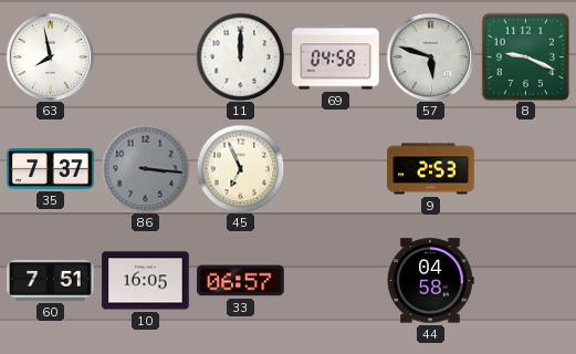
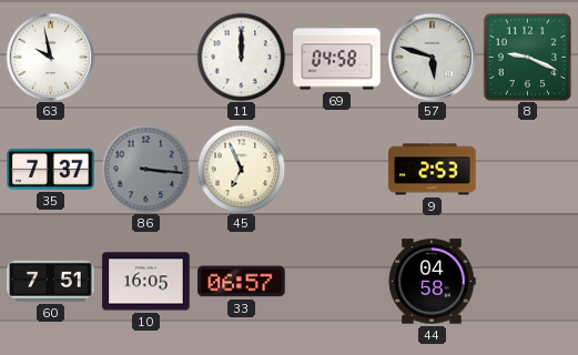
63: 7:58 -> 9:58 (50, 57)
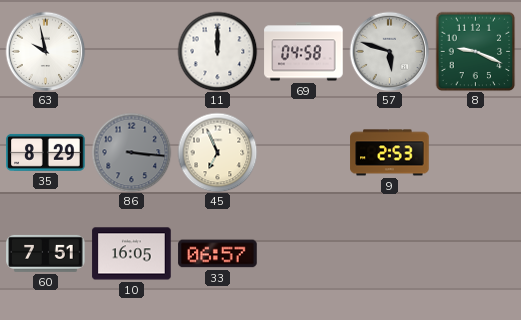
35: 7:37 -> 8:29 (46, 152)
44: 04:58 -> none (432, 282)
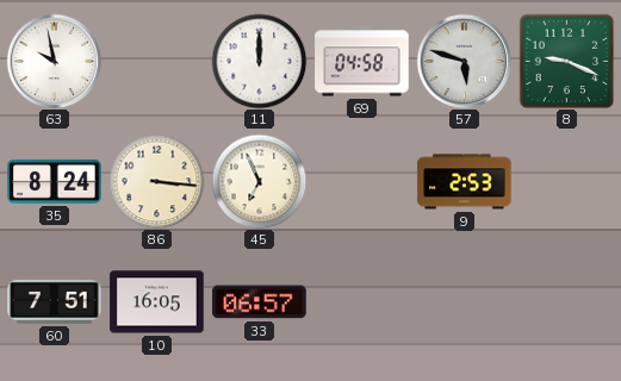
35: 8:29 -> 8:24 (55, 181)
86 dial: grey -> cream (156, 181)
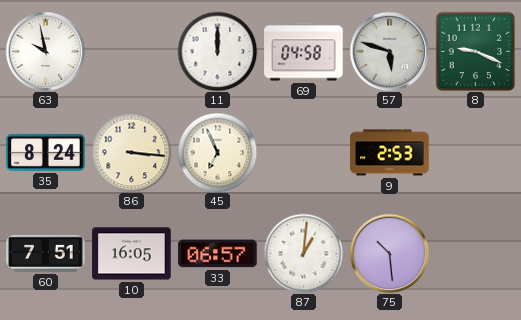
87: none -> 1:01 (303, 253)
75: none -> 10:29 (389, 253)
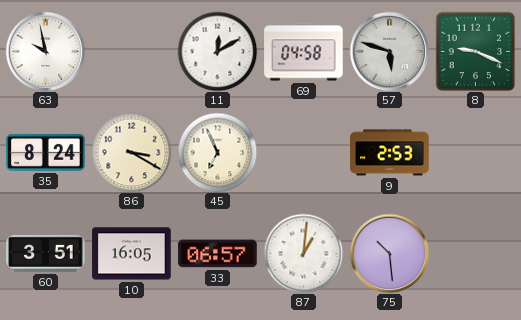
11: 12:00 -> 12:10 (217, 51)
86: 3:16 -> 3:20 (131, 152)
60: 7:51 -> 3:51 (46, 253)
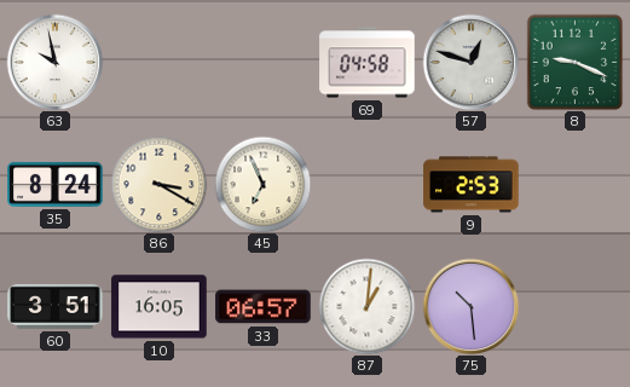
11: 12:10 -> none (217, 51)
57: 5:48 -> 12:48 (470, 62)
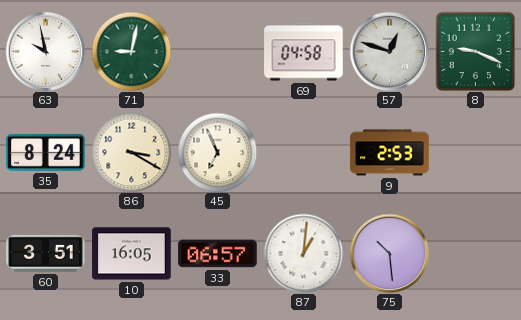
71: none -> 9:02 (131, 51)
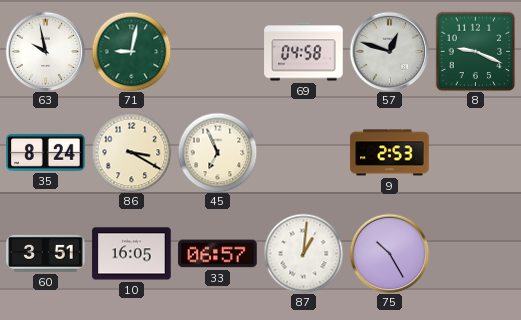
75: 10:29 -> 10:25 (389, 253)
